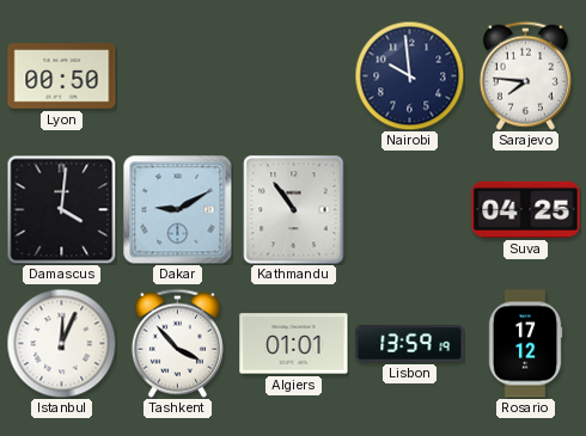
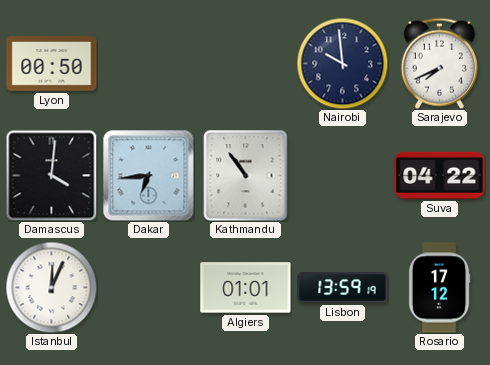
Sarajevo: 7:46 -> 7:41 (439, 63)
Dakar: 9:10 -> 6:44 (148, 175)
Suva: 04:25 -> 04:22 (440, 175)
Tashkent: 3:53 -> none (177, 343)
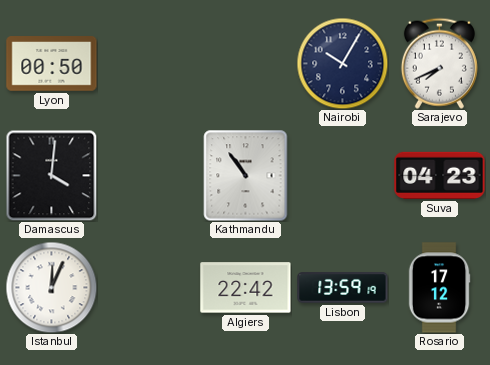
Nairobi: 9:59 -> 10:05 (342, 63)
Dakar: 6:44 -> none (148, 175)
Suva: 04:22 -> 04:23 (440, 175)
Algiers: 01:01 -> 22:42 (246, 288)
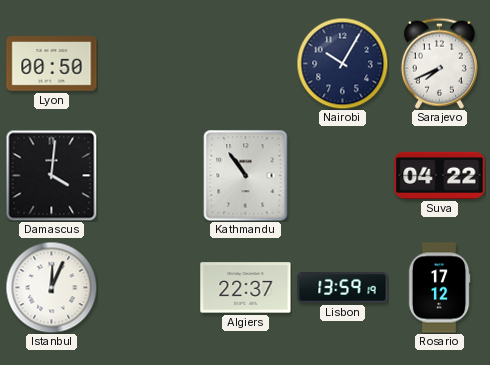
Suva: 04:23 -> 04:22 (440, 175)
Algiers: 22:42 -> 22:37 (246, 288)
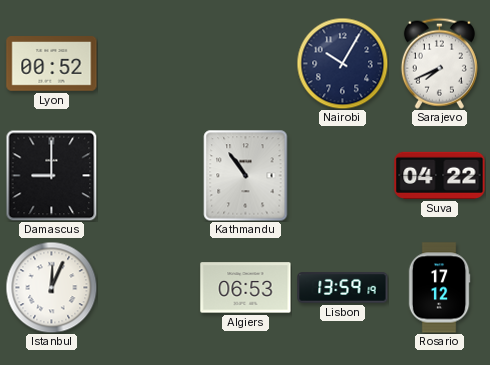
Lyon: 00:50 -> 00:52 (52, 64)
Damascus: 4:01 -> 9:00 (51, 175)
Algiers: 22:37 -> 06:53 (246, 288)
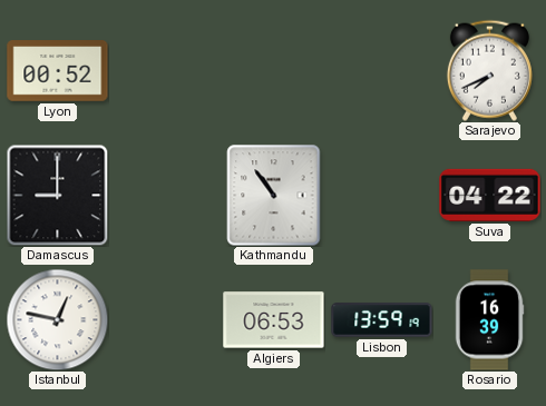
Nairobi: 10:05 -> none (342, 63)
Istanbul: 12:04 -> 12:47 (57, 319)
Rosario: 17:12 -> 16:39 (489, 320)
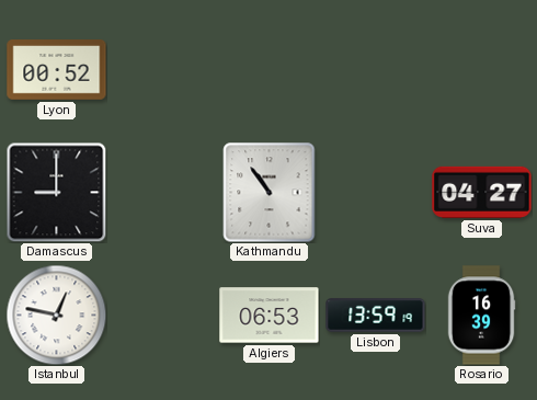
Sarajevo: 7:41 -> none (489, 70)
Suva: 04:22 -> 04:27 (482, 192)
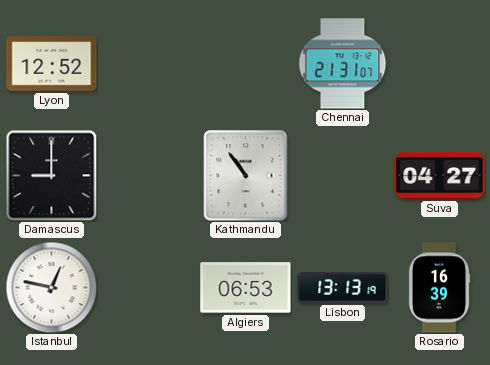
Lyon: 00:52 -> 12:52 (52, 64)
Chennai: none -> 21:31 (343, 64)
Lisbon: 13:59 -> 13:13 (343, 288)
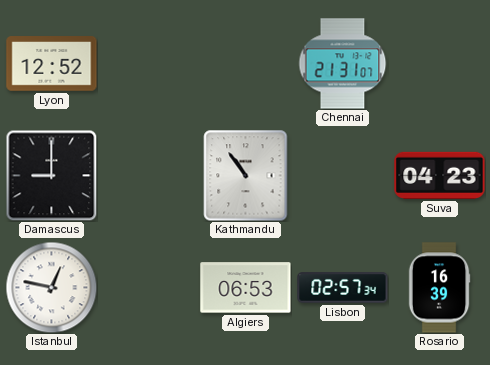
Suva: 04:27 -> 04:23 (440, 175)
Lisbon: 13:13 -> 02:57 (343, 288)
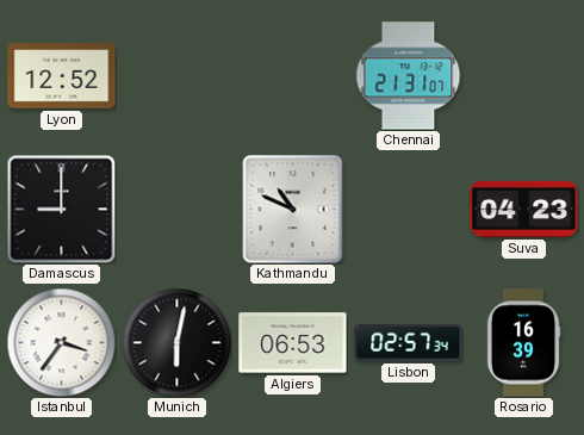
Kathmandu: 10:54 -> 10:49 (293, 210)
Istanbul: 12:47 -> 3:36 (61, 342)
Munich: none -> 6:02 (176, 342)
